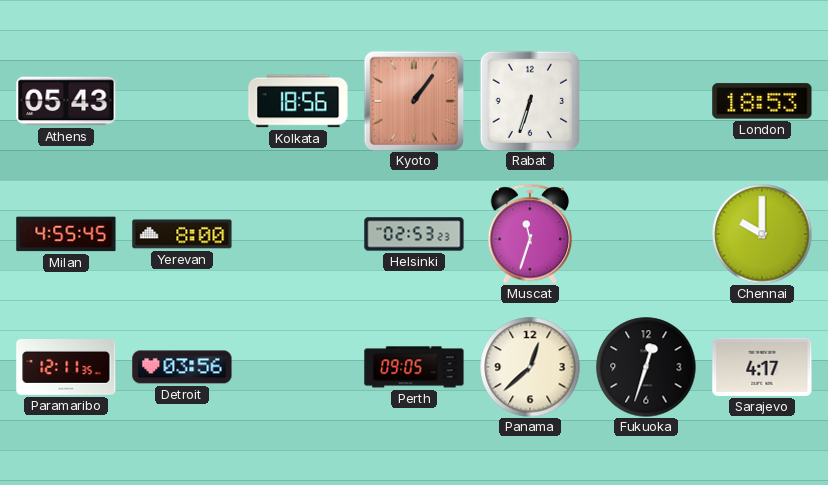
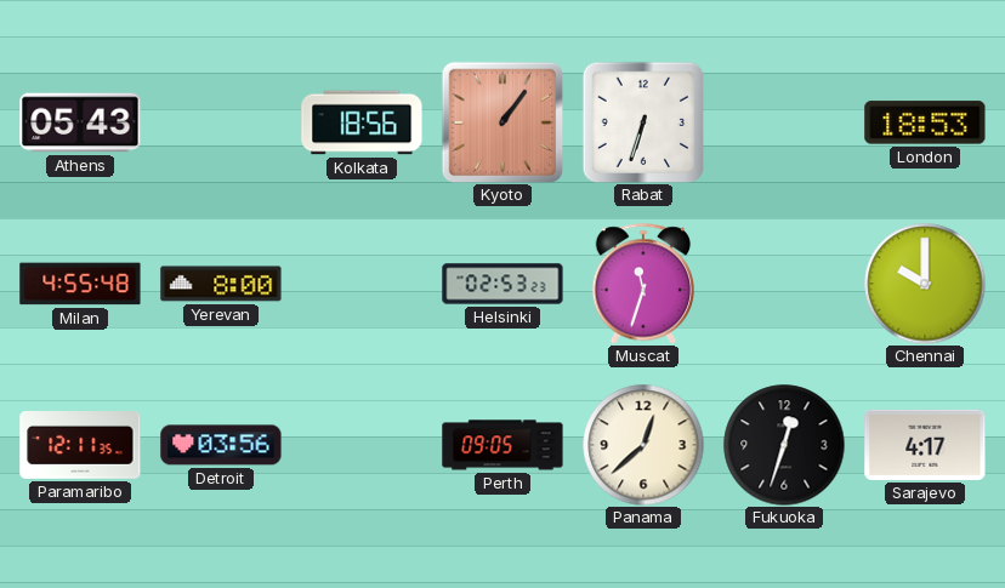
Milan: 4:55:45 -> 4:55:48 (80, 284)
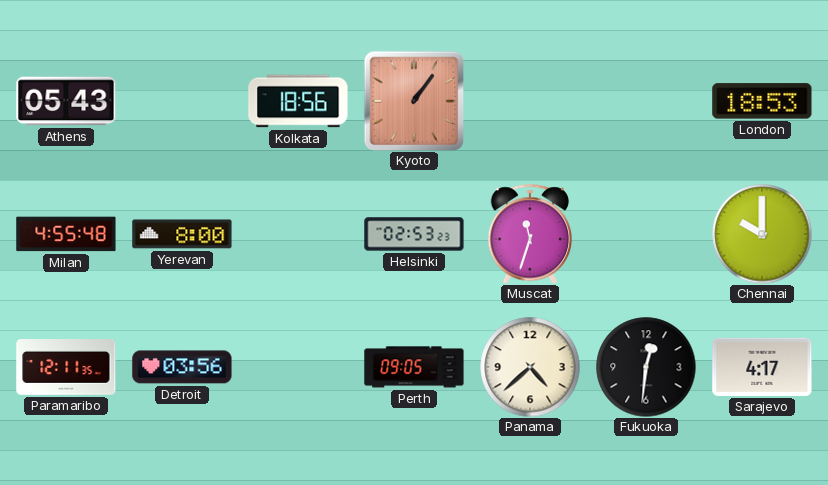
Rabat: 6:33 -> none (642, 121)
Panama: 12:38 -> 4:38 (530, 367)
Fukuoka: 12:33 -> 12:31 (646, 367)
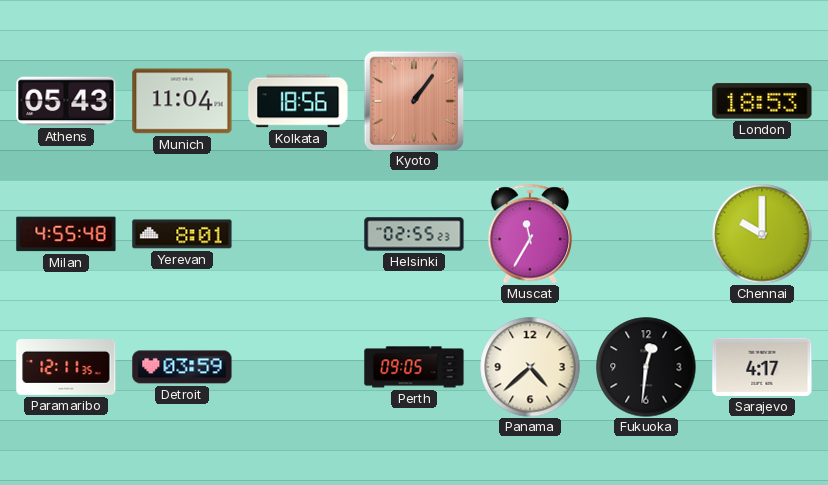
Munich: none -> 11:04 (182, 101)
Yerevan: 8:00 -> 8:01 (182, 234)
Helsinki: 02:53 -> 02:55 (414, 234)
Muscat: 11:33 -> 11:35 (530, 234)
Detroit: 03:56 -> 03:59 (182, 367)
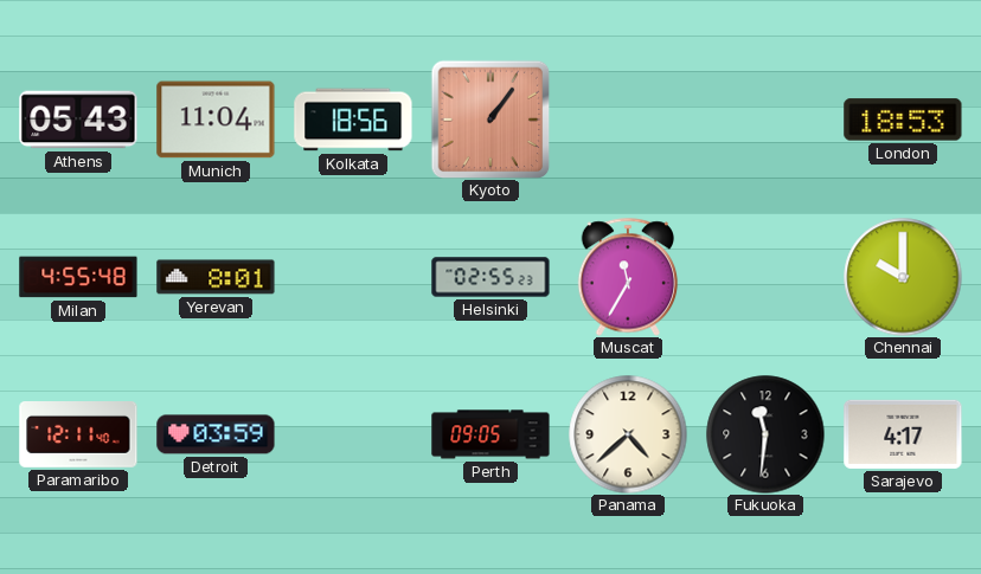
Paramaribo: 12:11:35 -> 12:11:40 (78, 436)
Fukuoka: 12:31 -> 11:31 (765, 434)
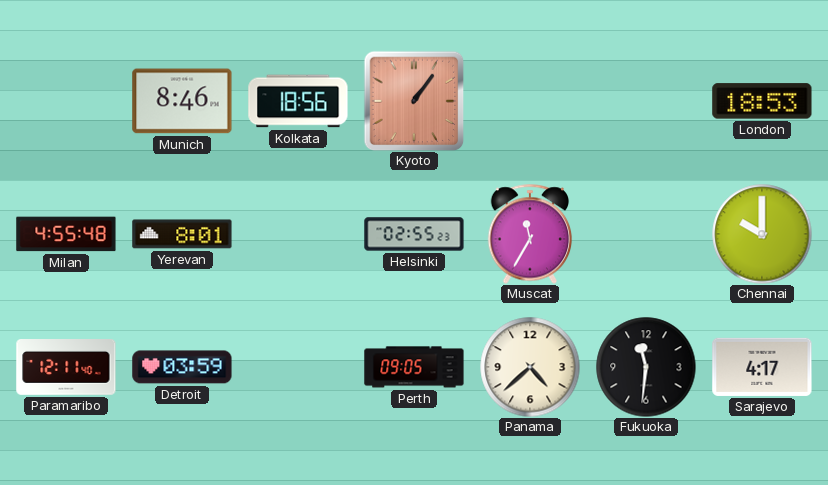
Athens: 05:43 -> none (78, 120)
Munich: 11:04 -> 8:46 (182, 101)
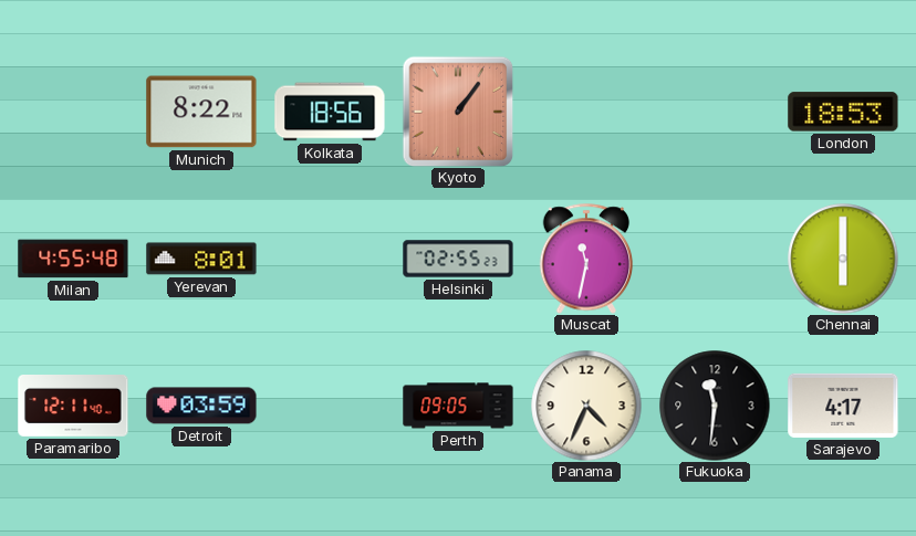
Munich: 8:46 -> 8:22 (201, 112)
Muscat: 11:35 -> 11:32 (586, 259)
Chennai: 10:00 -> 6:00 (843, 259)
Panama: 4:38 -> 4:34 (586, 406)
